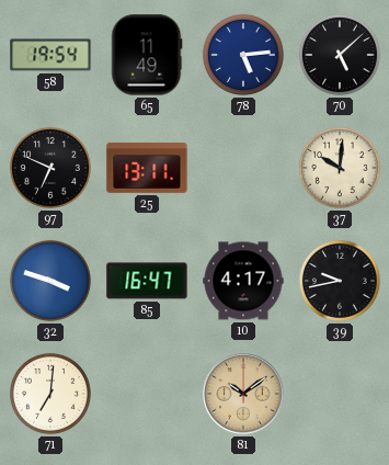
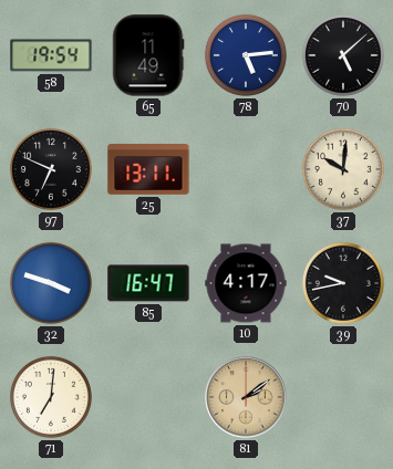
81: 10:09 -> 2:09 (246, 397)
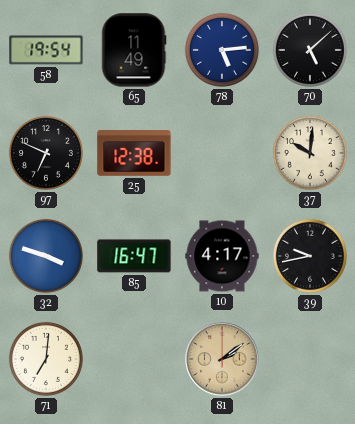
25: 13:11 -> 12:38 (134, 153)
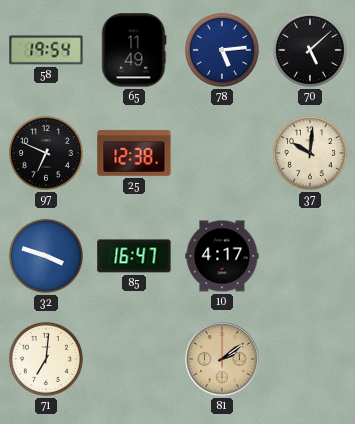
39: 9:43 -> none (310, 256)
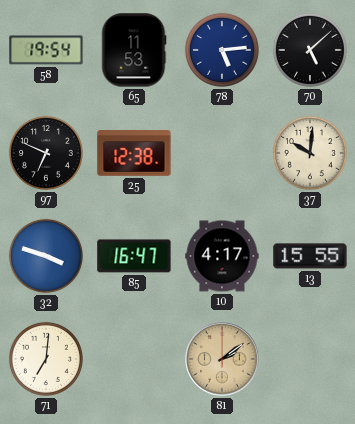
65: 11:49 -> 11:53 (134, 50)
13: none -> 15:55 (310, 256)
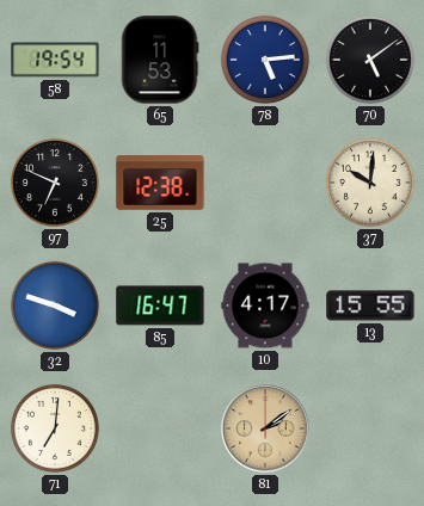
70: 5:08 -> 5:09 (370, 60)
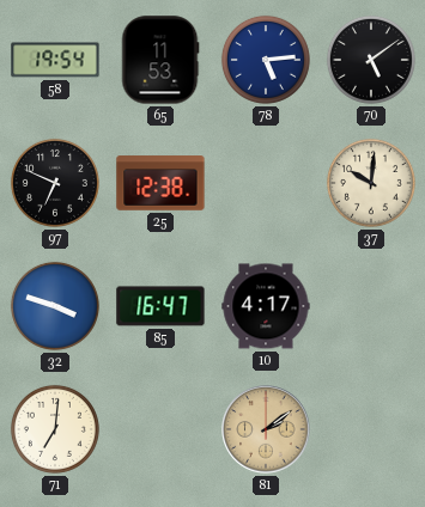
13: 15:55 -> none (370, 306)
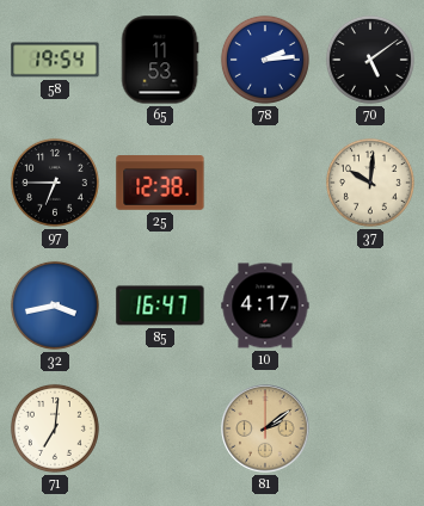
78: 5:14 -> 2:14 (265, 60)
97: 6:49 -> 6:45 (55, 183)
32: 3:48 -> 3:43 (55, 306)
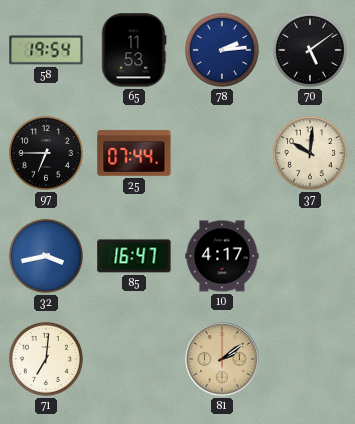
25: 12:38 -> 07:44 (134, 153)
